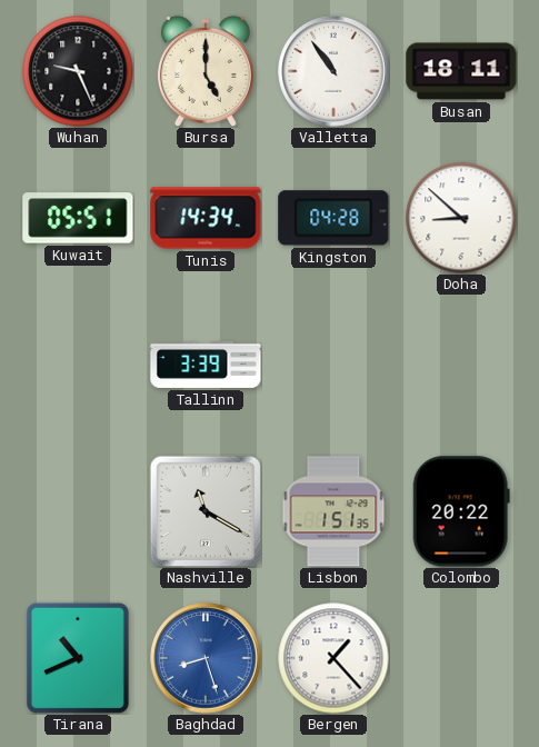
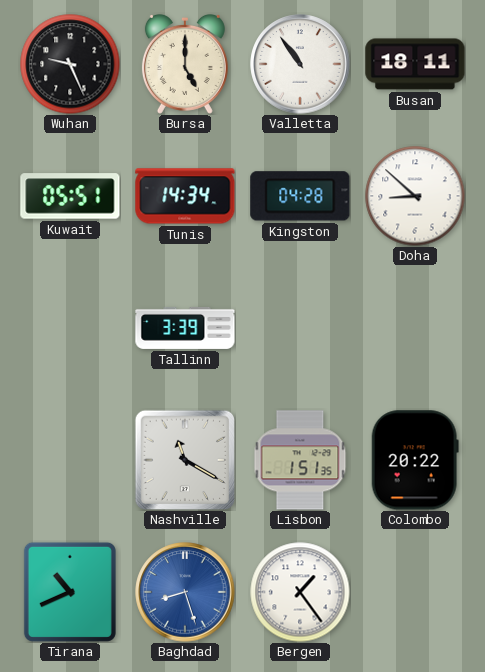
Bergen: 1:23 -> 1:24 (300, 592)
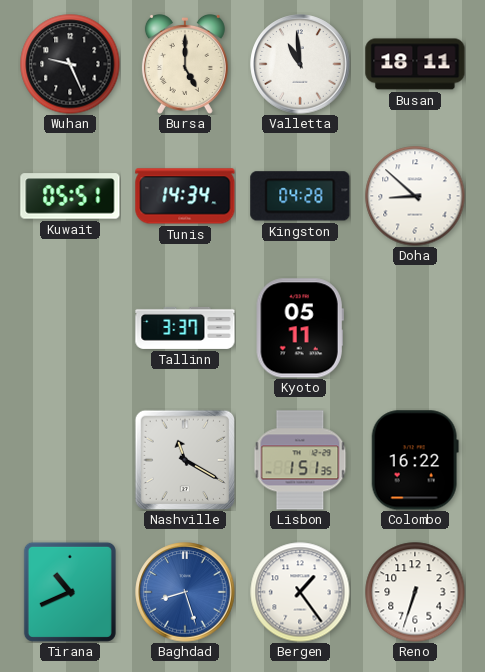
Valletta: 10:54 -> 10:59 (300, 64)
Tallinn: 3:39 -> 3:37 (185, 328)
Kyoto: none -> 05:11 (300, 328)
Colombo: 20:22 -> 16:22 (415, 460)
Reno: none -> 6:33 (415, 592)
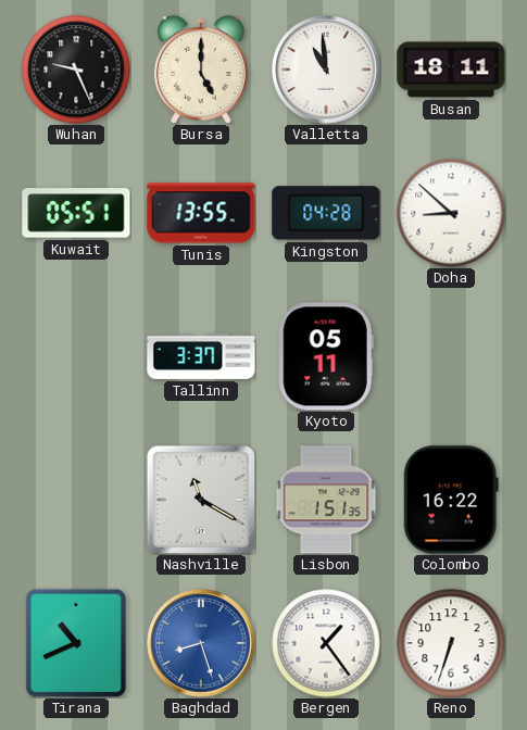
Tunis: 14:34 -> 13:55 (201, 213)
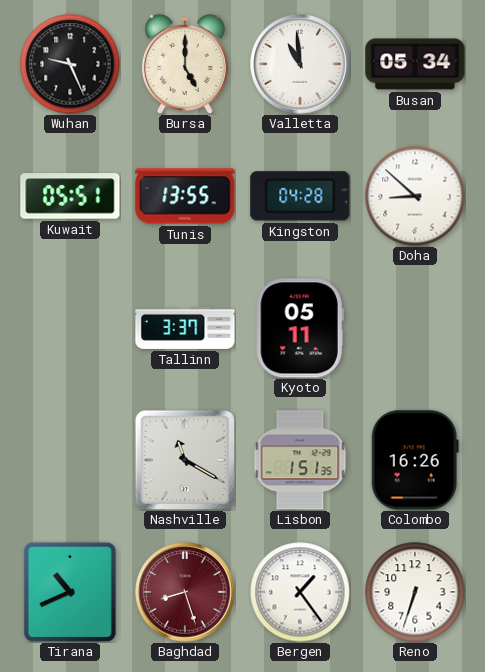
Busan: 18:11 -> 05:34 (415, 64)
Colombo: 16:22 -> 16:26 (415, 460)
Baghdad dial: blue -> burgundy (185, 592)
